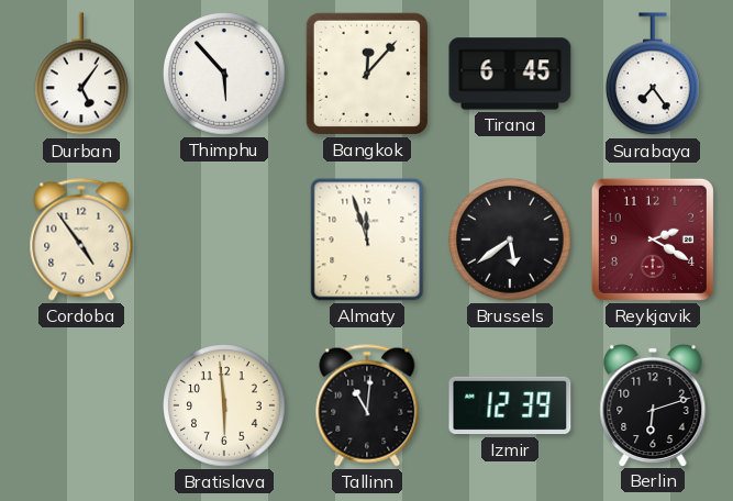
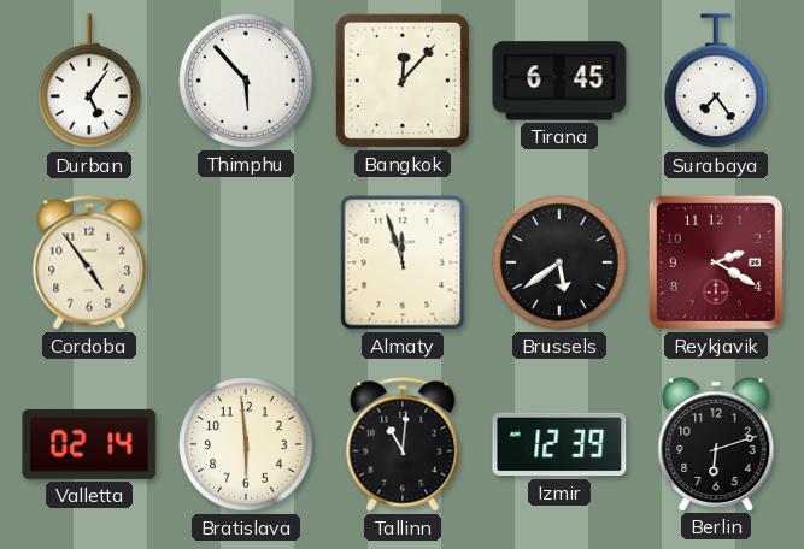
Valletta: none -> 02:14 (89, 444)
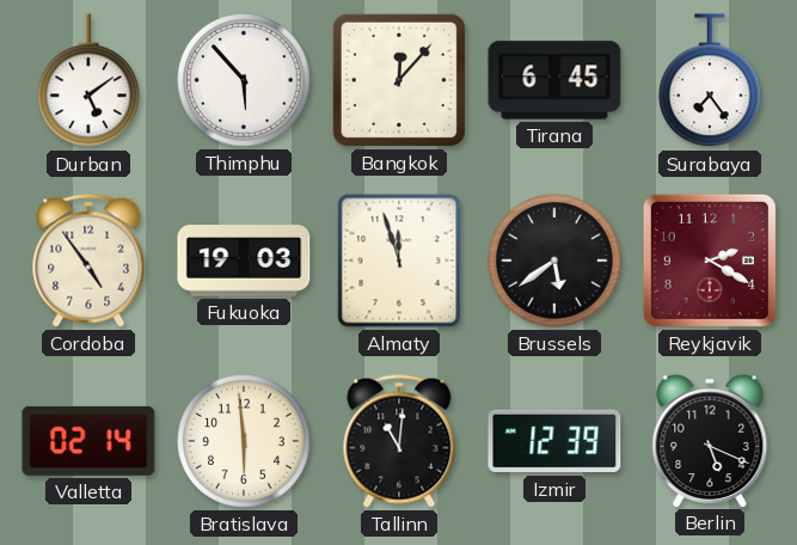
Durban: 5:06 -> 5:09 (90, 81)
Fukuoka: none -> 19:03 (244, 261)
Berlin: 6:12 -> 5:19 (710, 440)
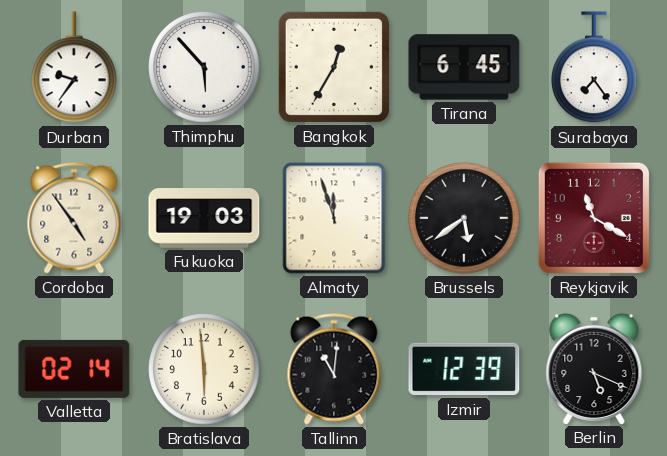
Durban: 5:09 -> 9:36 (75, 68)
Bangkok: 12:07 -> 12:35 (334, 67)
Reykjavik: 2:20 -> 11:20 (594, 218)
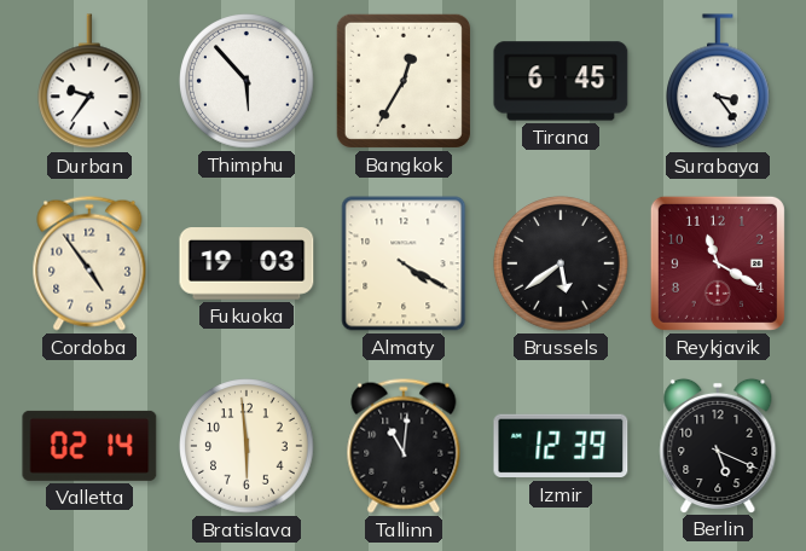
Surabaya: 7:24 -> 3:24 (719, 82)
Almaty: 11:57 -> 4:20 (404, 263)
